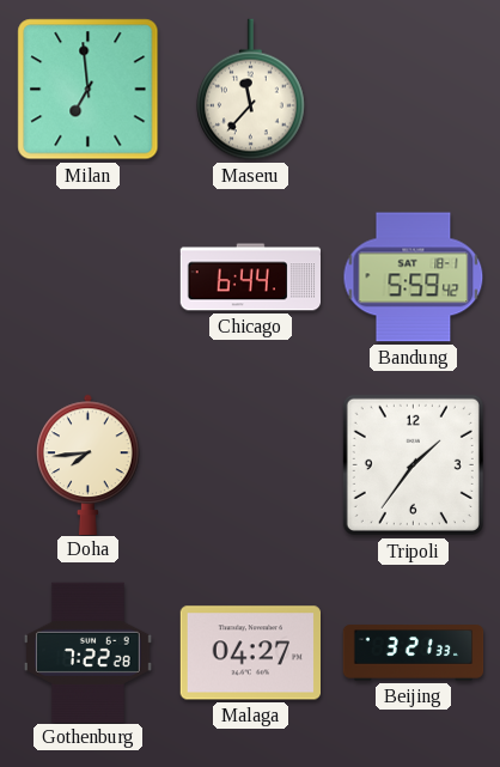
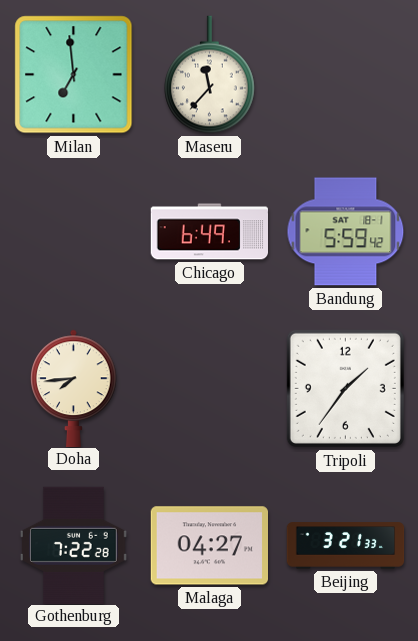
Chicago: 6:44 -> 6:49 (210, 232)
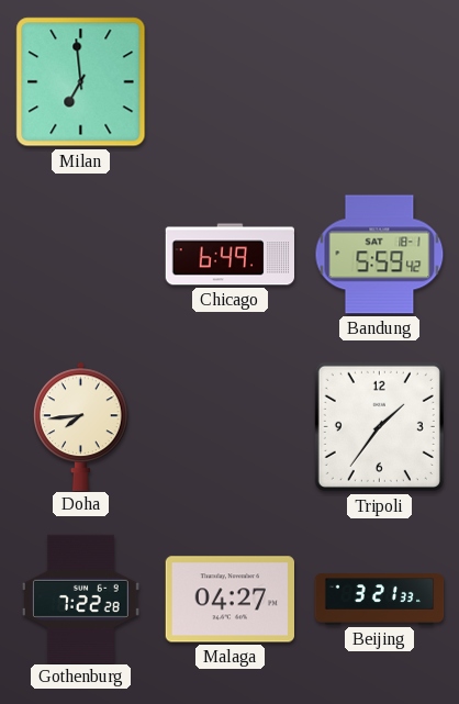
Maseru: 11:37 -> none (210, 75)
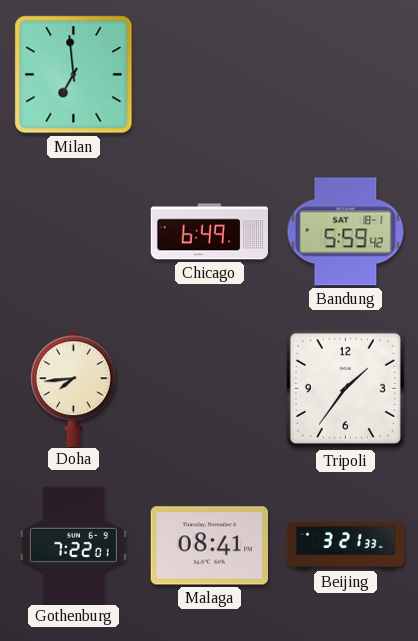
Gothenburg: 7:22:28 -> 7:22:01 (73, 545)
Malaga: 04:27 -> 08:41 (209, 546)
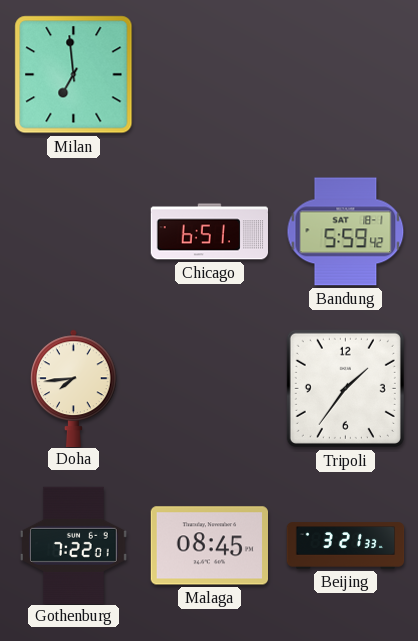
Chicago: 6:49 -> 6:51 (210, 232)
Malaga: 08:41 -> 08:45 (209, 546)
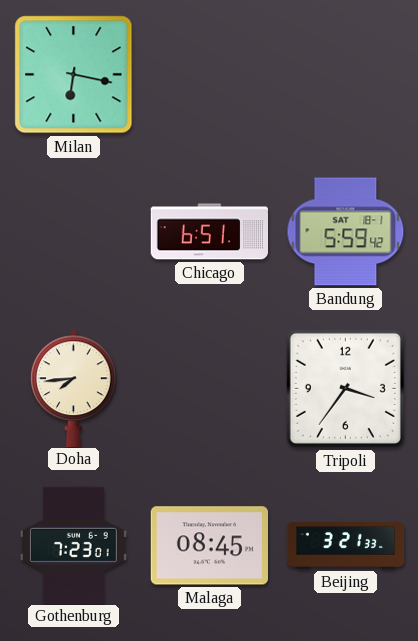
Milan: 6:59 -> 6:17 (74, 75)
Tripoli: 1:36 -> 3:36 (345, 388)
Gothenburg: 7:22 -> 7:23 (73, 545)
